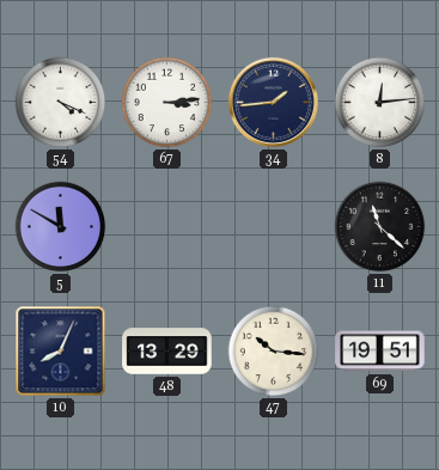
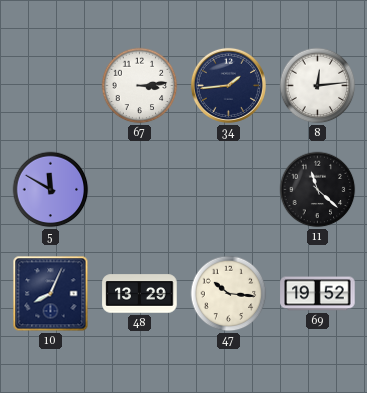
54: 4:19 -> none (61, 103)
69: 19:51 -> 19:52 (318, 294)
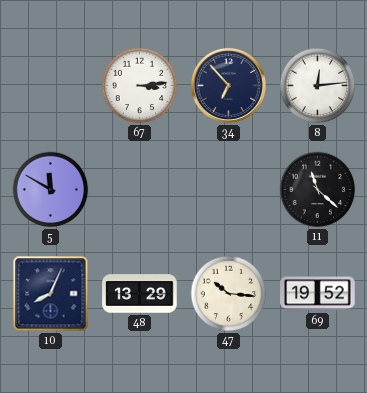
34: 1:44 -> 6:53 (228, 85)
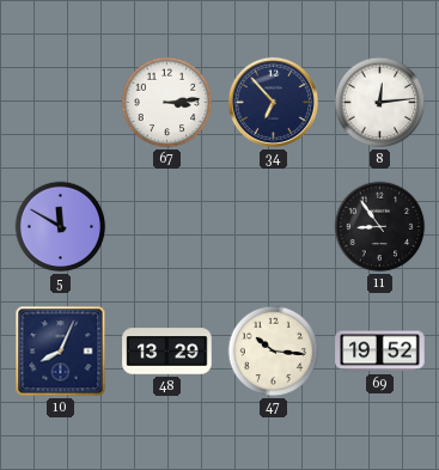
11: 11:22 -> 8:54 (380, 227)
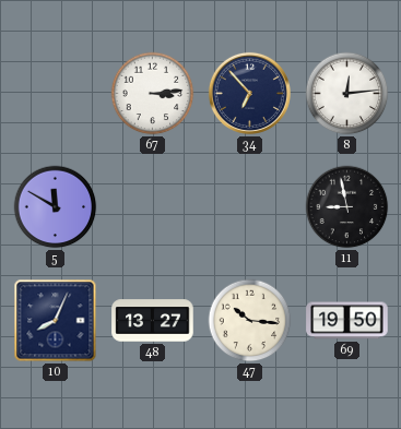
11: 8:54 -> 8:58 (347, 207)
48: 13:29 -> 13:27 (153, 321)
69: 19:52 -> 19:50 (347, 321)
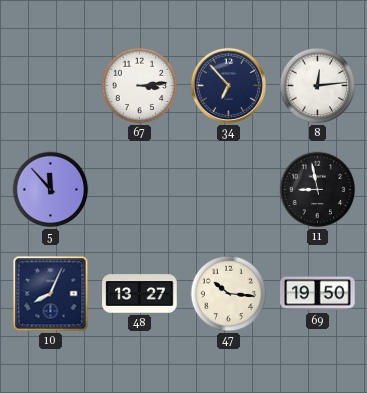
5: 11:50 -> 11:53 (51, 190)
